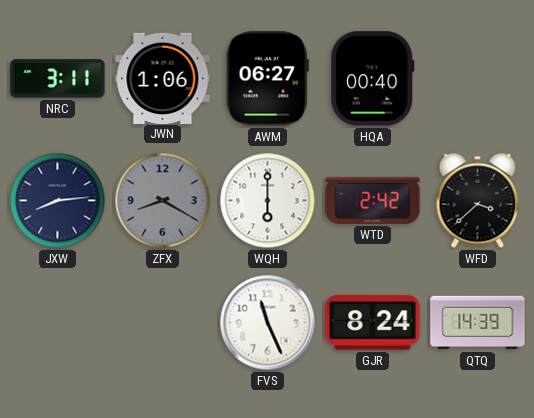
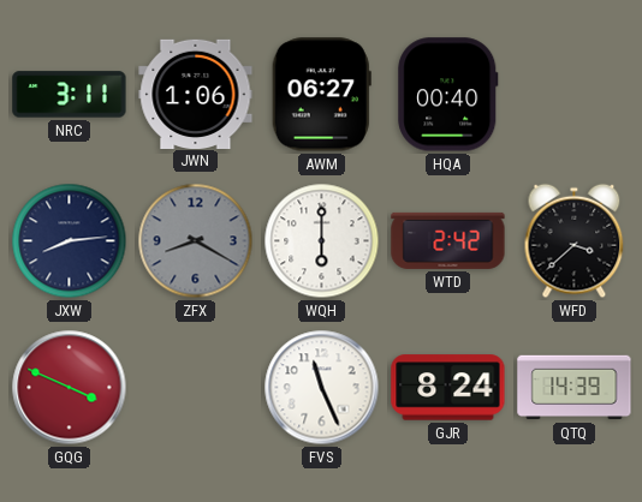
GQG: none -> 3:49 (70, 388)
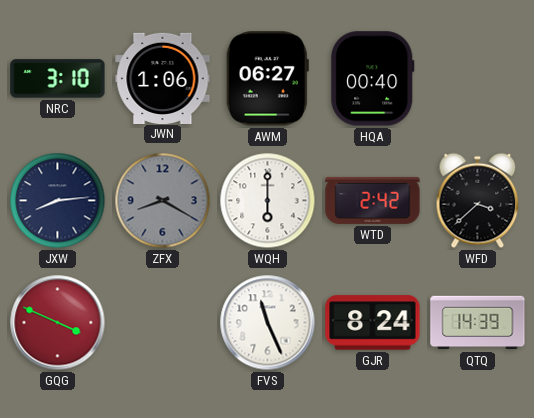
NRC: 3:11 -> 3:10 (58, 79)
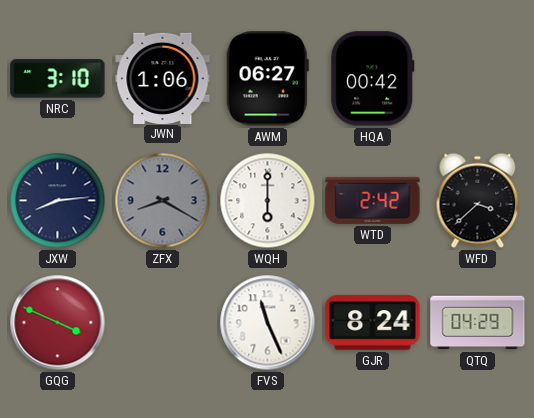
HQA: 00:40 -> 00:42 (373, 79)
QTQ: 14:39 -> 04:29 (478, 323)
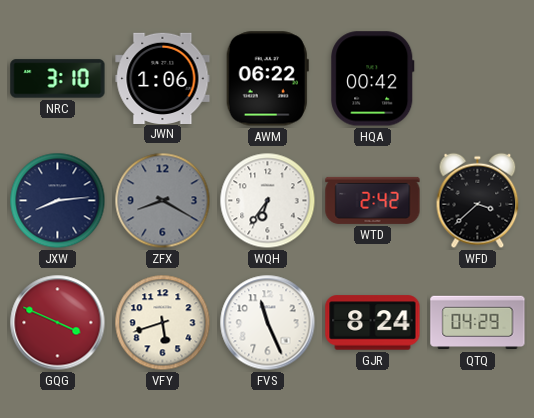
AWM: 06:27 -> 06:22 (267, 79)
WQH: 6:00 -> 6:36 (268, 201)
VFY: none -> 5:42 (163, 323)
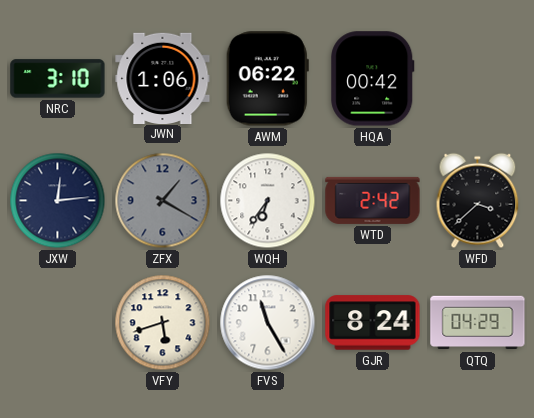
JXW: 8:14 -> 12:14 (58, 201)
ZFX: 8:20 -> 1:20 (163, 201)
GQG: 3:49 -> none (58, 323)
FVS: 11:26 -> 11:25 (268, 323)
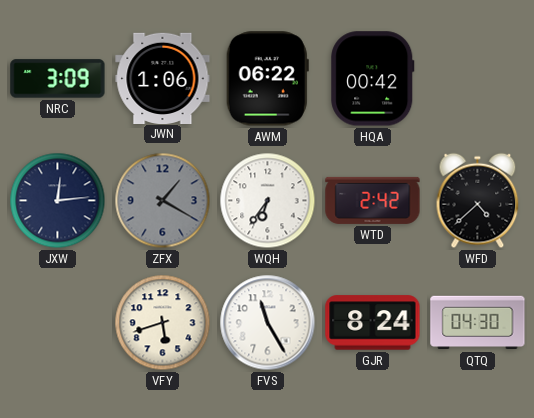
NRC: 3:10 -> 3:09 (58, 79)
WFD: 3:38 -> 4:38 (478, 201)
QTQ: 04:29 -> 04:30 (478, 323)
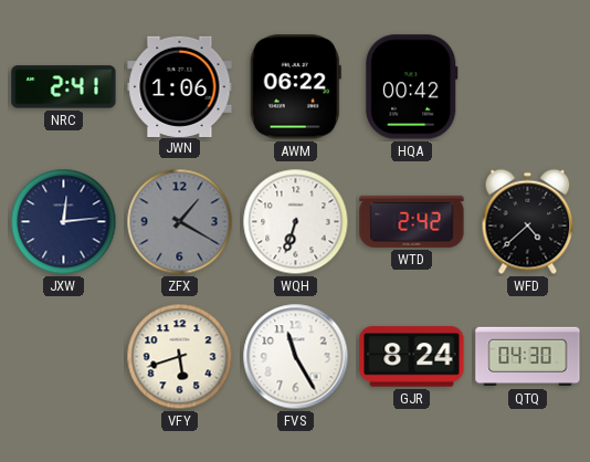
NRC: 3:09 -> 2:41 (64, 87)
WQH: 6:36 -> 6:33 (296, 222)
